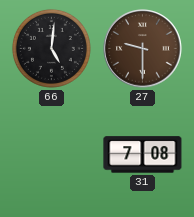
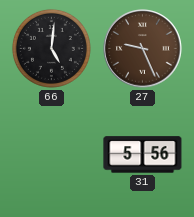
27: 9:30 -> 9:26 (143, 49)
31: 7:08 -> 5:56 (143, 155)
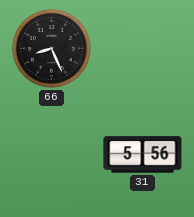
66: 5:01 -> 8:26 (51, 48)
27: 9:26 -> none (143, 49)
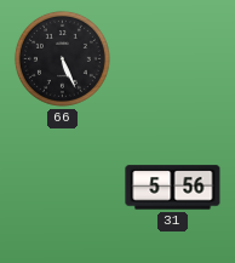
66: 8:26 -> 5:26 (62, 58)
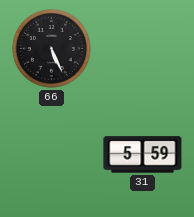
31: 5:56 -> 5:59 (143, 155)
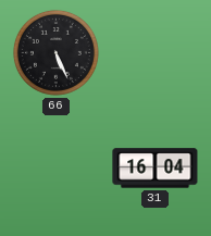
31: 5:59 -> 16:04 (156, 169)
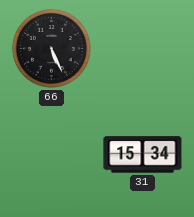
31: 16:04 -> 15:34 (143, 155)
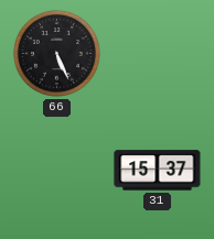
31: 15:34 -> 15:37 (158, 171)
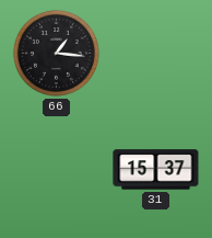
66: 5:26 -> 1:16 (56, 53)
